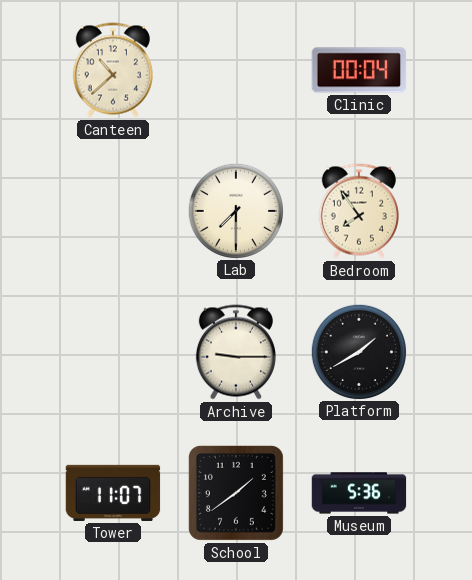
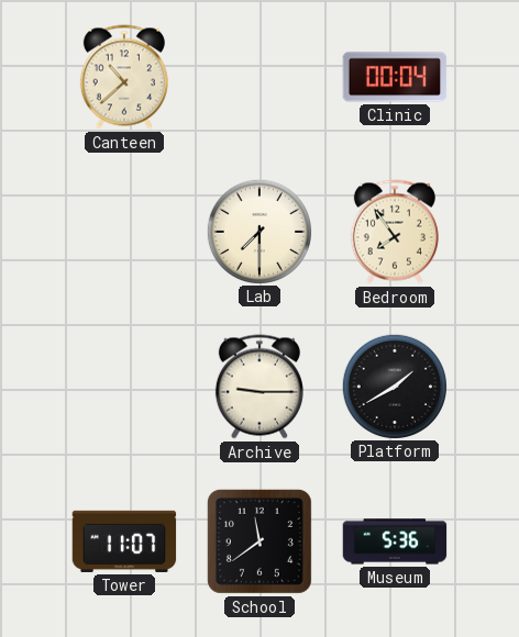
School: 1:39 -> 11:39 (259, 541)
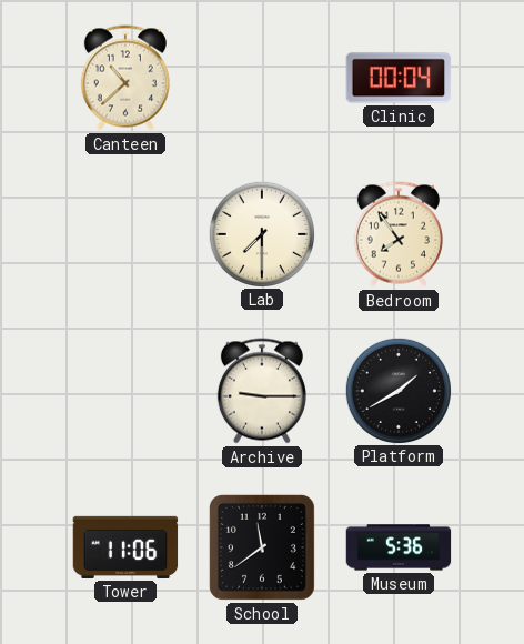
Tower: 11:07 -> 11:06 (125, 547)
